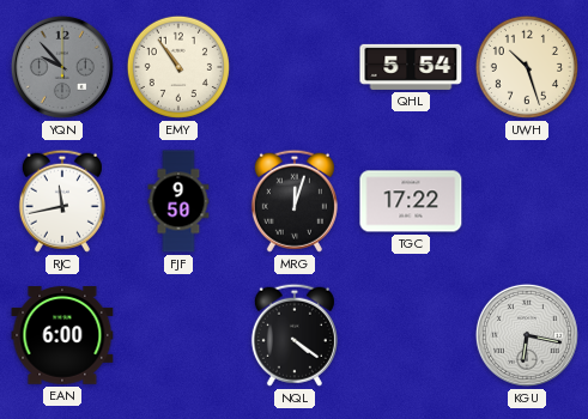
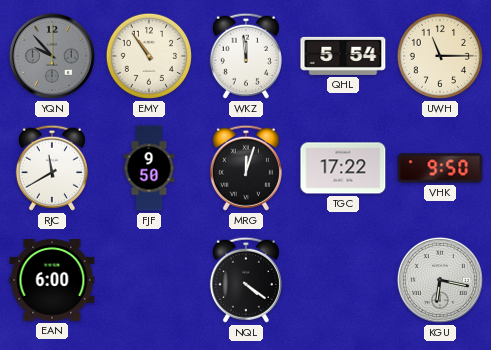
WKZ: none -> 11:59 (246, 56)
UWH: 10:27 -> 11:15 (440, 56)
RJC: 11:43 -> 11:40 (52, 168)
VHK: none -> 9:50 (440, 168)
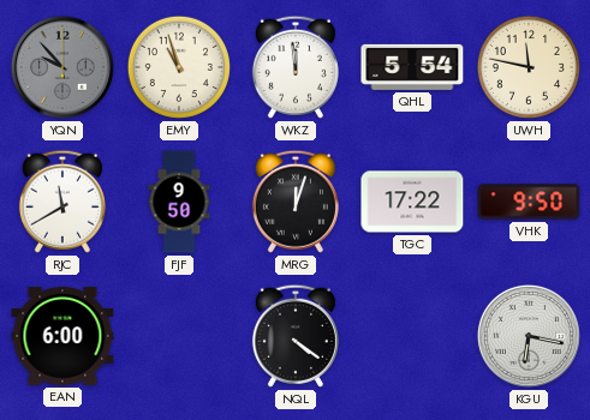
EMY: 10:54 -> 10:57 (179, 67)
UWH: 11:15 -> 11:47 (529, 67)
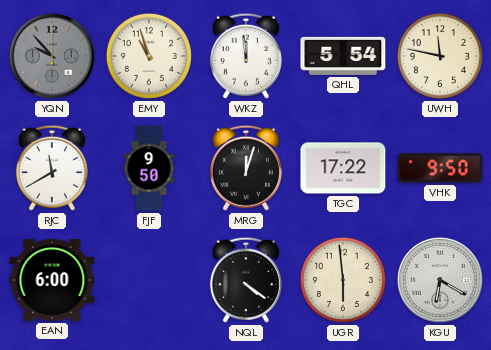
UGR: none -> 5:59 (343, 280)
KGU: 6:17 -> 6:20 (440, 280)
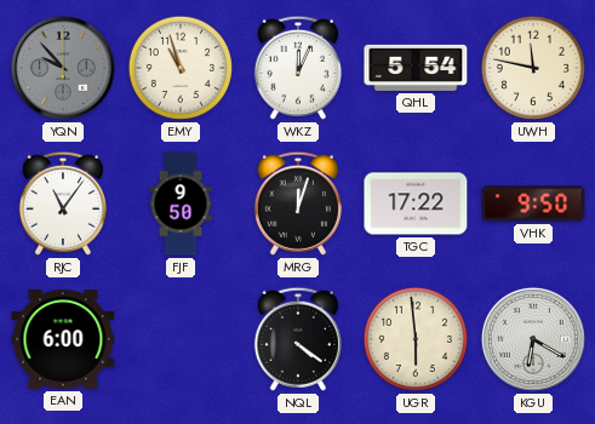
WKZ: 11:59 -> 12:04 (298, 68)
RJC: 11:40 -> 11:06 (63, 204)
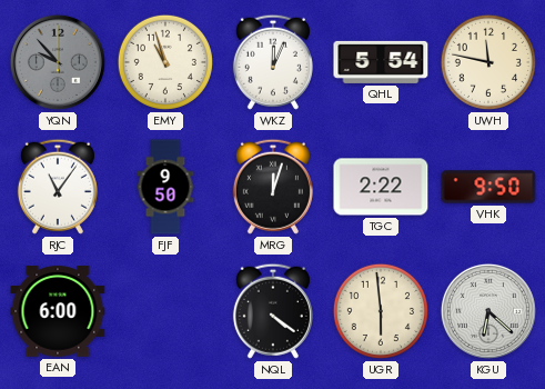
TGC: 17:22 -> 2:22 (381, 187)
KGU: 6:20 -> 6:22 (488, 311)
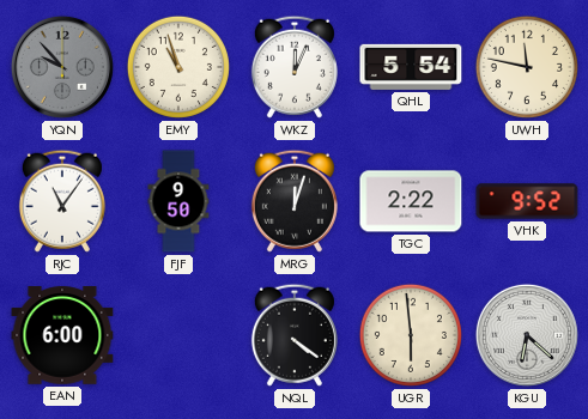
VHK: 9:50 -> 9:52 (527, 201)
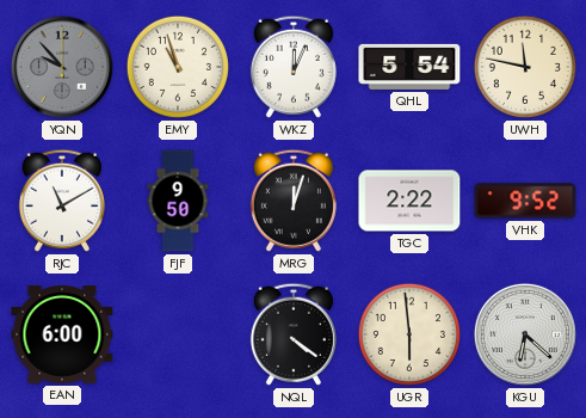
RJC: 11:06 -> 11:10 (62, 201)
